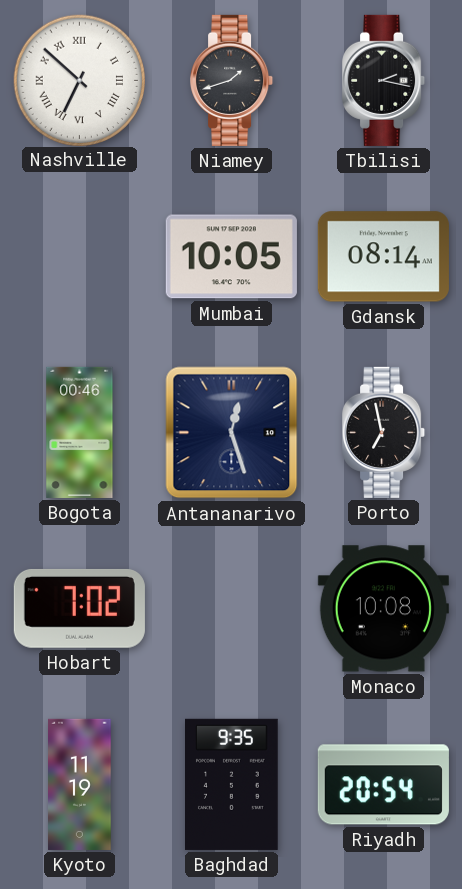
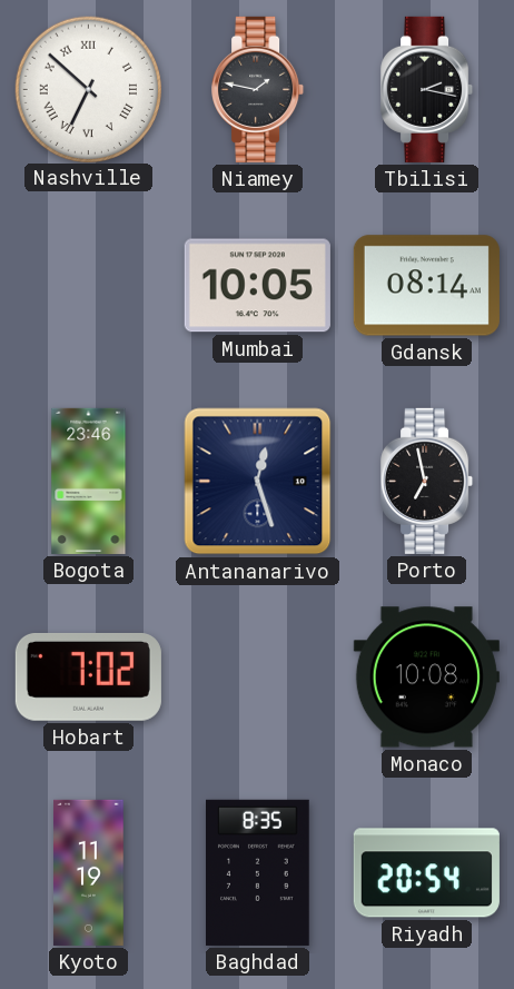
Niamey: 1:42 -> 1:47 (258, 89)
Bogota: 00:46 -> 23:46 (89, 481)
Baghdad: 9:35 -> 8:35 (258, 872)
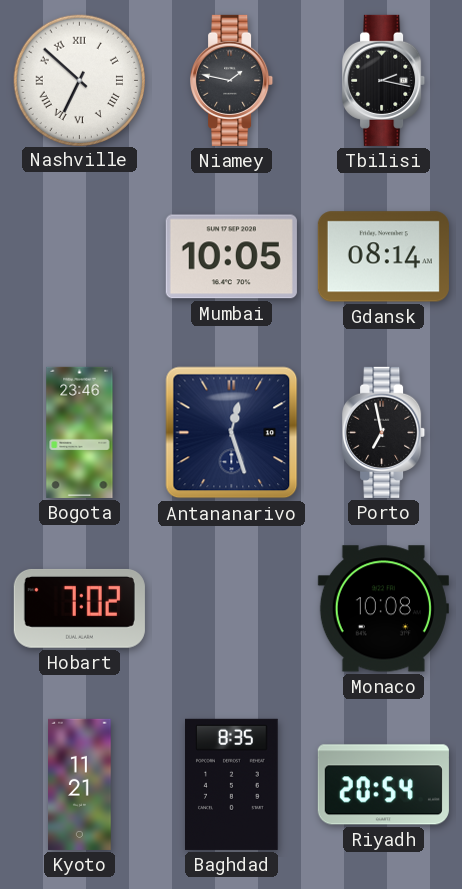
Kyoto: 11:19 -> 11:21 (80, 784)
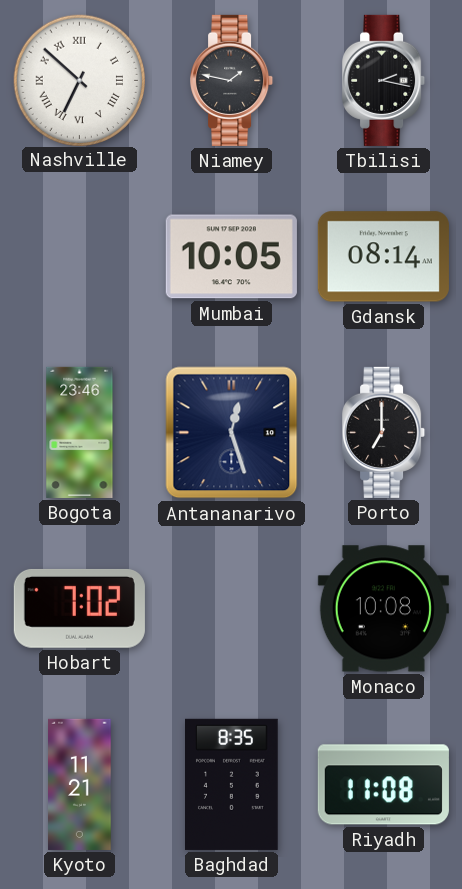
Porto: 6:58 -> 7:00 (384, 432)
Riyadh: 20:54 -> 11:08 (383, 785)
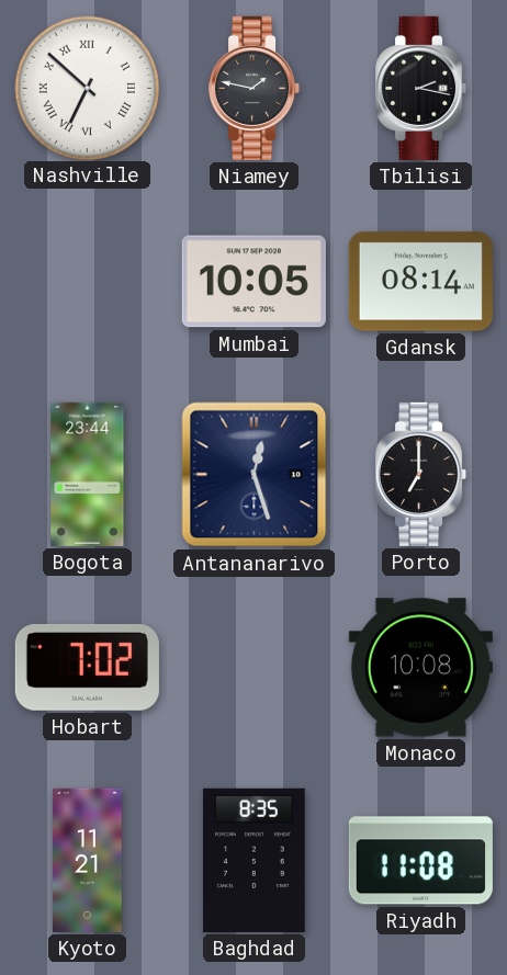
Bogota: 23:46 -> 23:44 (88, 474)
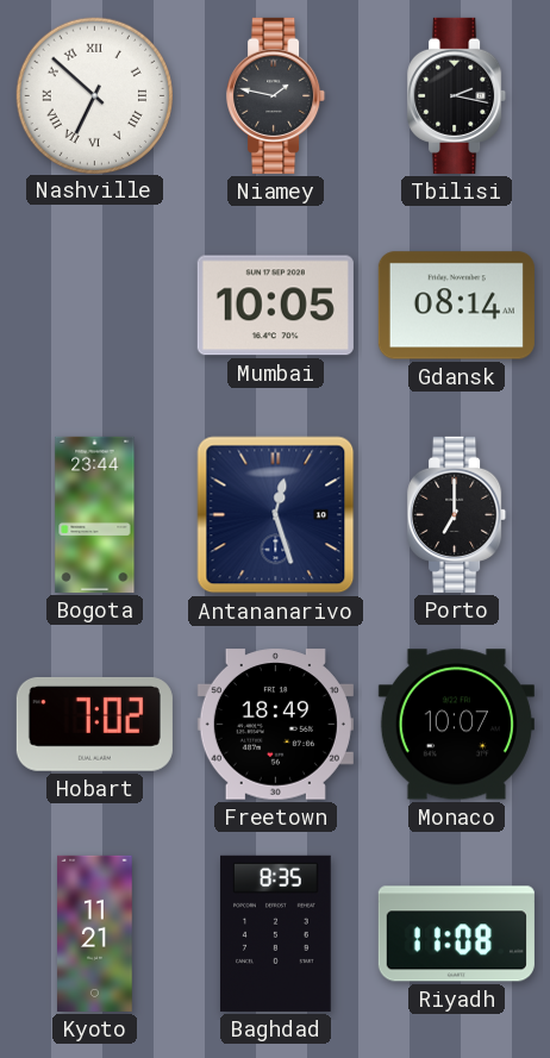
Freetown: none -> 18:49 (275, 725)
Monaco: 10:08 -> 10:07 (456, 725)
